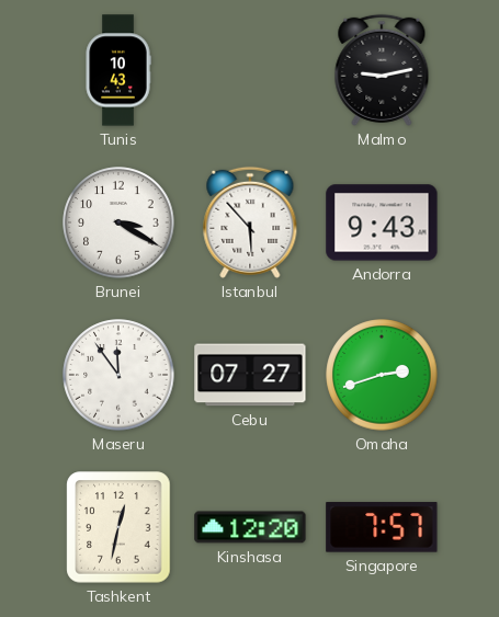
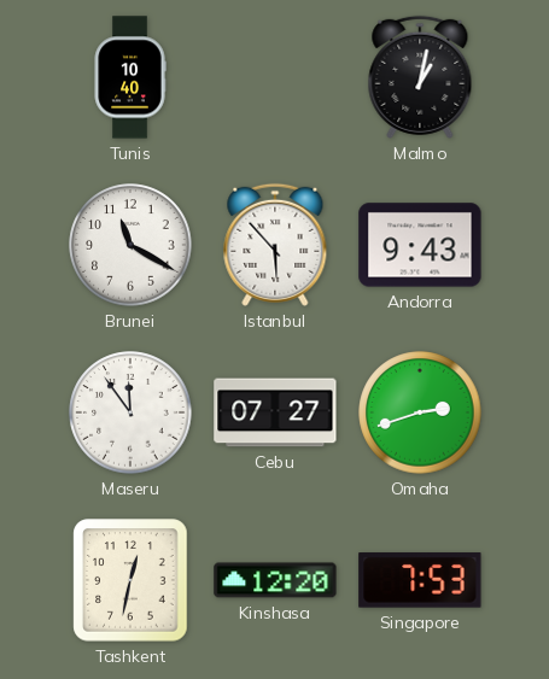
Tunis: 10:43 -> 10:40 (130, 77)
Malmo: 9:13 -> 1:02 (420, 77)
Brunei: 3:20 -> 11:20 (130, 245)
Singapore: 7:57 -> 7:53 (420, 580)
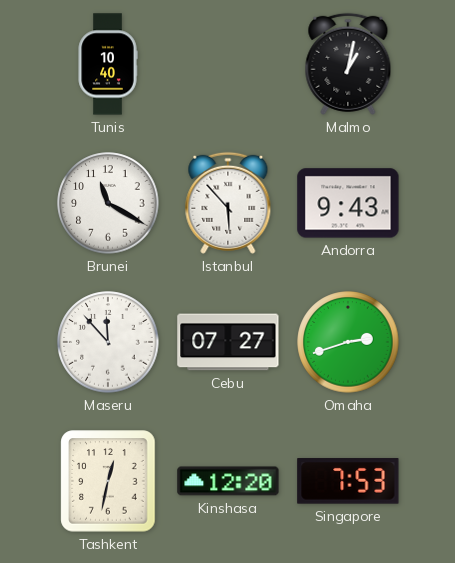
Maseru: 11:54 -> 11:53 (108, 342)
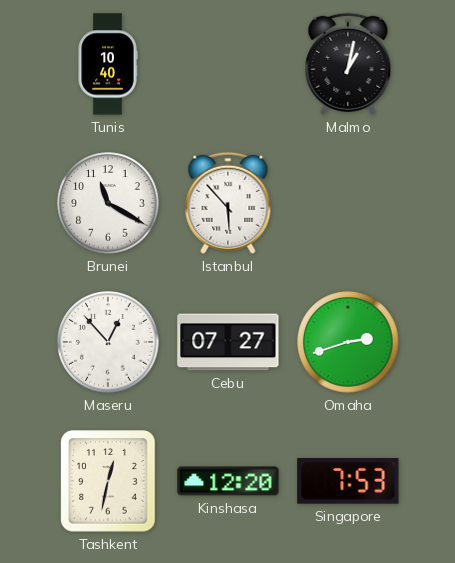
Andorra: 9:43 -> none (348, 203)
Maseru: 11:53 -> 12:53 (108, 342)
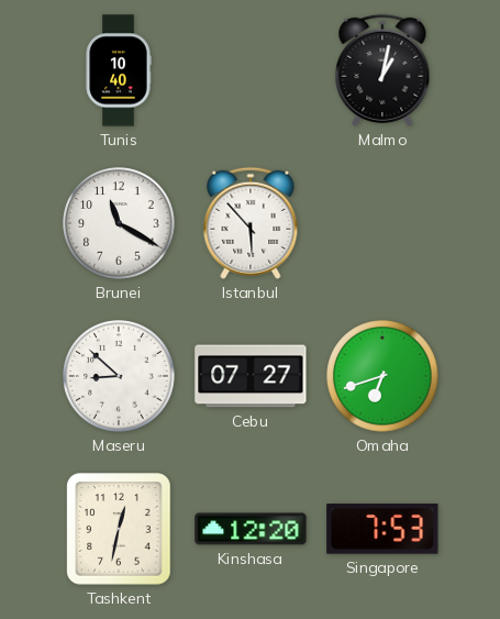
Maseru: 12:53 -> 8:52 (119, 376)
Omaha: 2:42 -> 6:42 (382, 376)
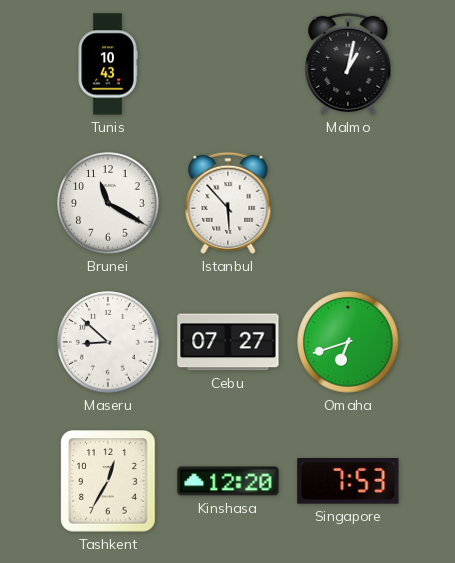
Tunis: 10:40 -> 10:43 (108, 64)
Tashkent: 12:32 -> 12:35 (108, 481)
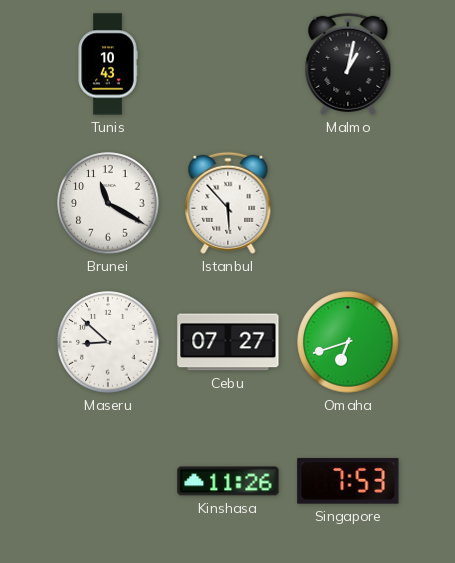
Tashkent: 12:35 -> none (108, 481)
Kinshasa: 12:20 -> 11:26 (228, 481)
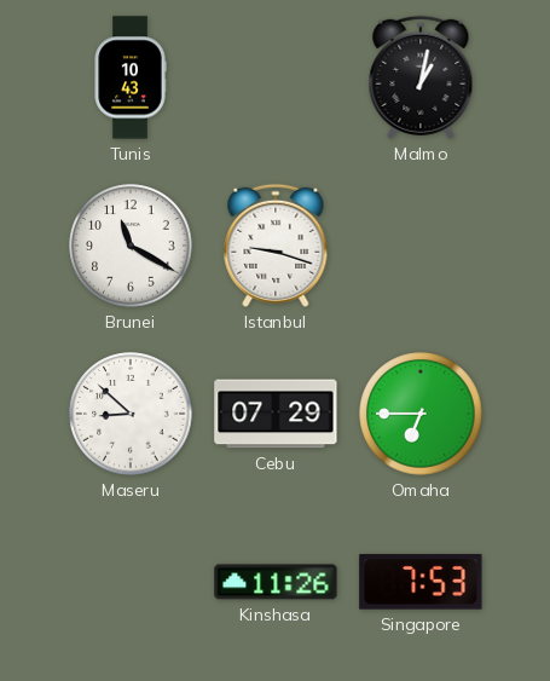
Istanbul: 5:53 -> 9:18 (276, 246)
Cebu: 07:27 -> 07:29 (276, 414)
Omaha: 6:42 -> 6:45 (421, 414)
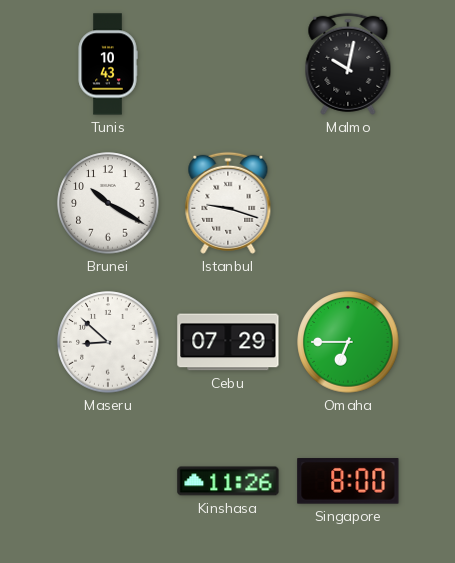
Malmo: 1:02 -> 10:02 (348, 64)
Brunei: 11:20 -> 10:20 (108, 203)
Singapore: 7:53 -> 8:00 (348, 481)
